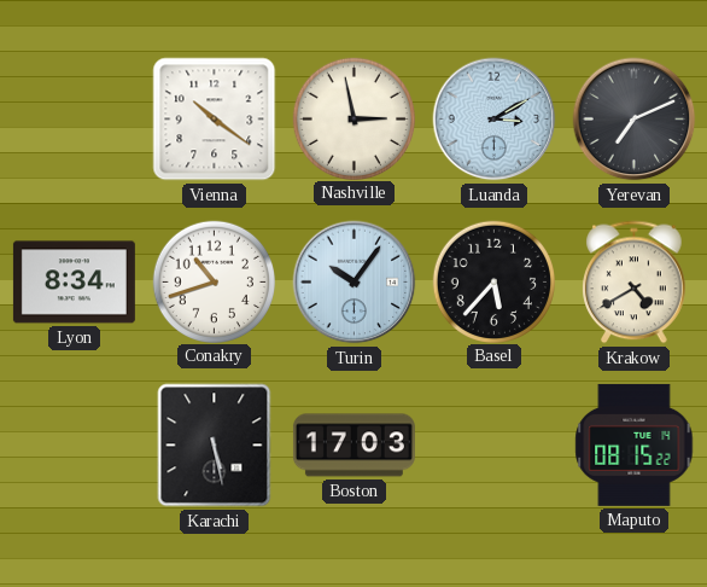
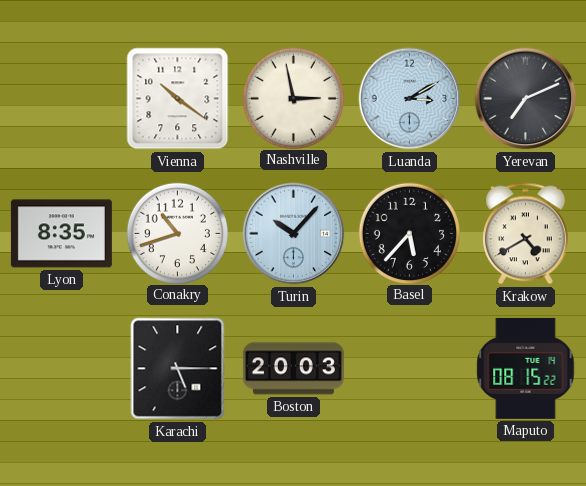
Lyon: 8:34 -> 8:35 (61, 234)
Turin: 10:06 -> 10:07 (294, 234)
Karachi: 5:28 -> 5:15 (178, 369)
Boston: 17:03 -> 20:03 (293, 369)
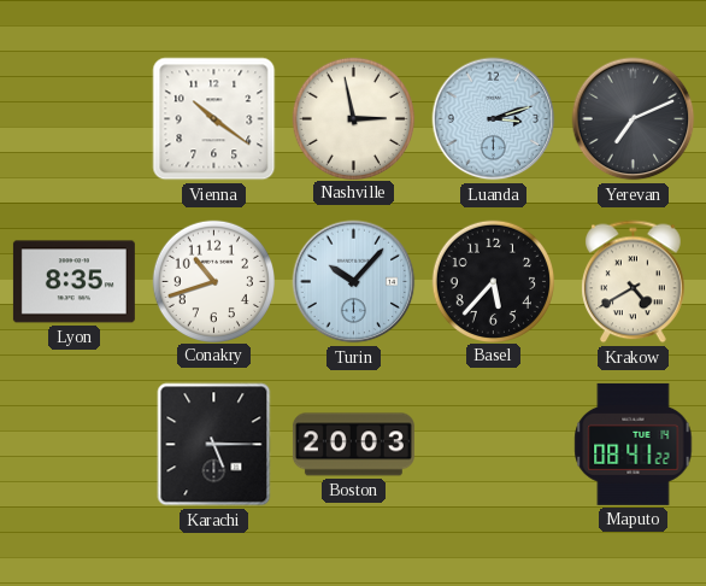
Luanda: 3:10 -> 3:12 (494, 119)
Maputo: 08:15 -> 08:41 (634, 444)
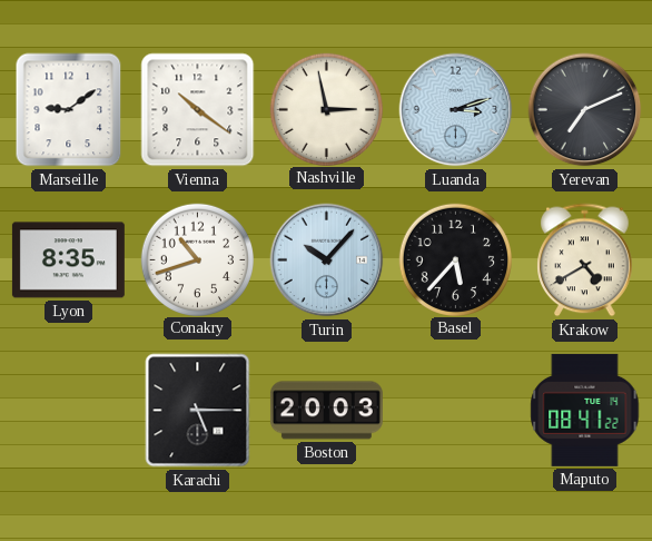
Marseille: none -> 9:09 (69, 110)
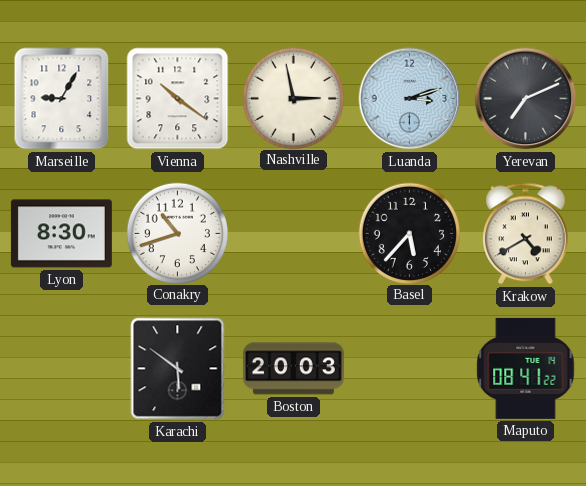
Marseille: 9:09 -> 9:05 (62, 99)
Lyon: 8:35 -> 8:30 (61, 234)
Turin: 10:07 -> none (327, 260)
Karachi: 5:15 -> 5:51 (178, 369)
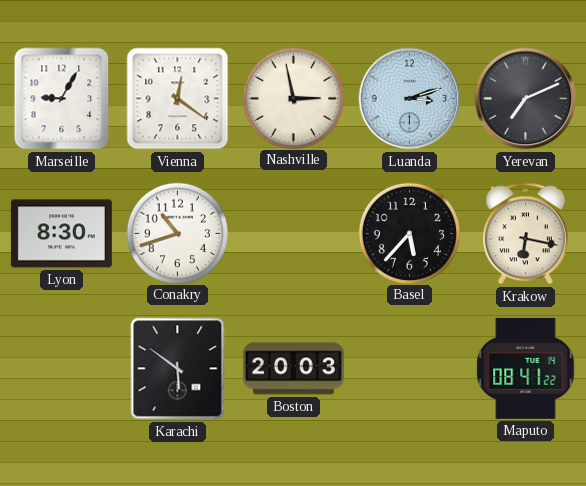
Vienna: 10:21 -> 12:21 (178, 99)
Krakow: 4:40 -> 6:17 (526, 234)
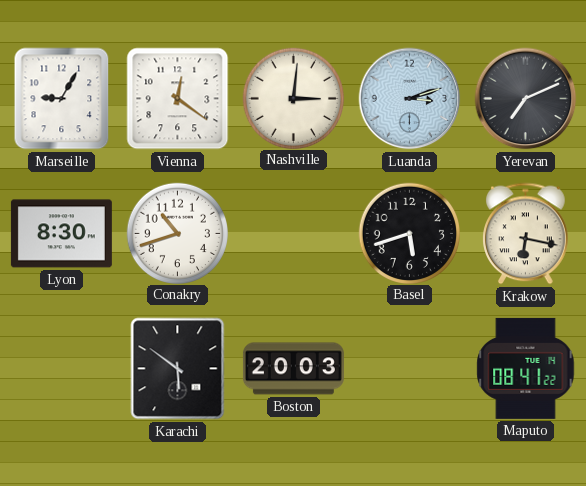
Nashville: 2:58 -> 3:01 (293, 98)
Basel: 5:37 -> 5:42 (409, 233)
